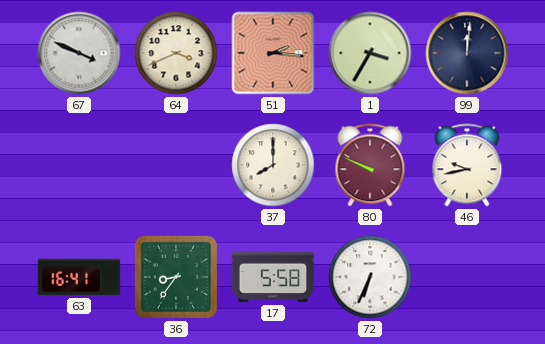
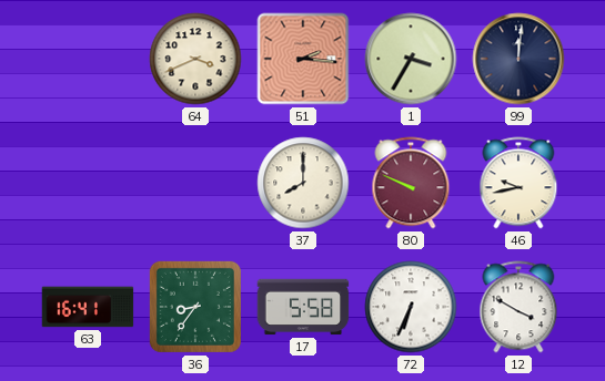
67: 3:49 -> none (79, 53)
12: none -> 3:50 (518, 307)
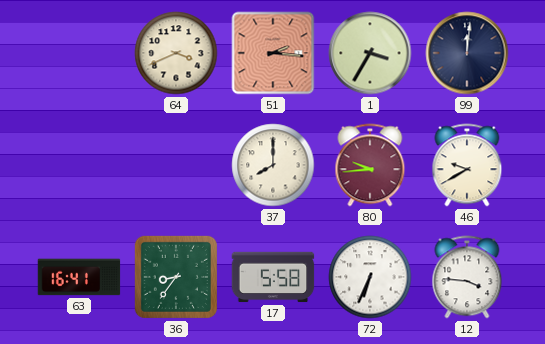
80: 9:49 -> 9:44 (370, 165)
46: 9:43 -> 9:40 (467, 165)
12: 3:50 -> 3:46 (467, 277)
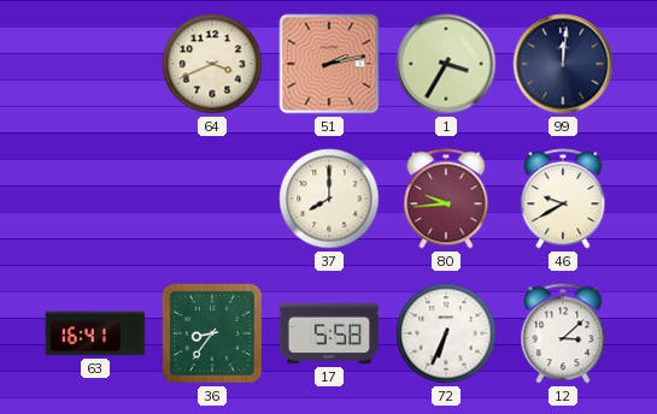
51: 2:16 -> 2:13 (329, 64)
12: 3:46 -> 3:08 (563, 333)
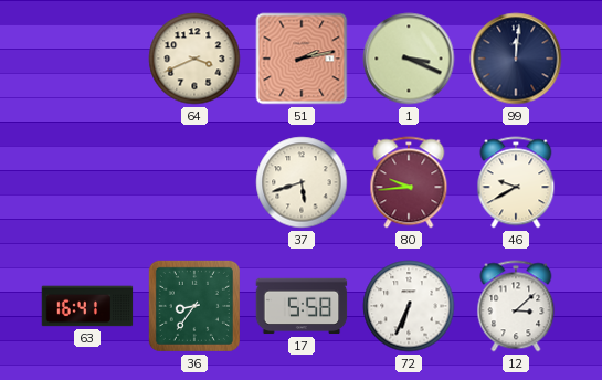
1: 3:35 -> 3:19 (409, 59)
37: 8:00 -> 5:42 (302, 182)
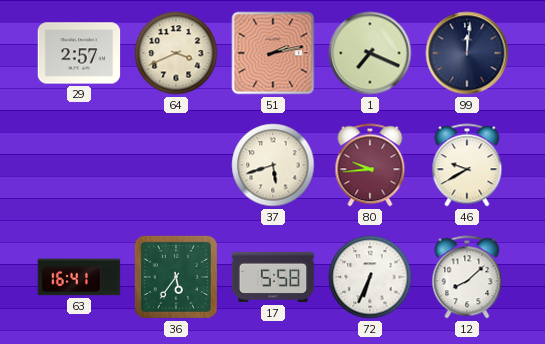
29: none -> 2:57 (79, 53)
1: 3:19 -> 7:19 (370, 53)
36: 8:36 -> 5:36 (176, 277)
12: 3:08 -> 8:08 (467, 277)
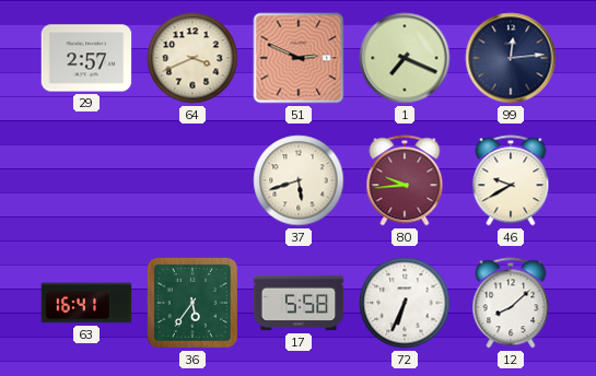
51: 2:13 -> 2:49 (299, 58)
99: 12:01 -> 12:14 (511, 58)
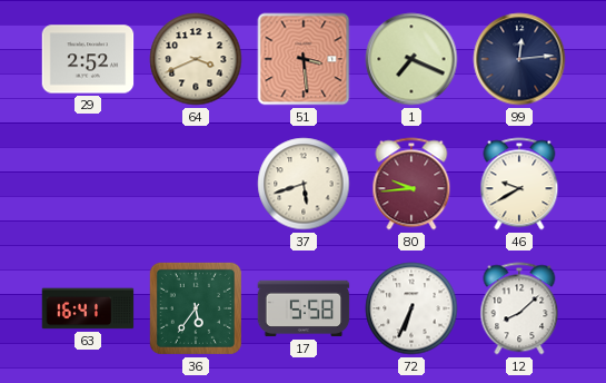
29: 2:57 -> 2:52 (88, 59)
51: 2:49 -> 3:29 (304, 59)
